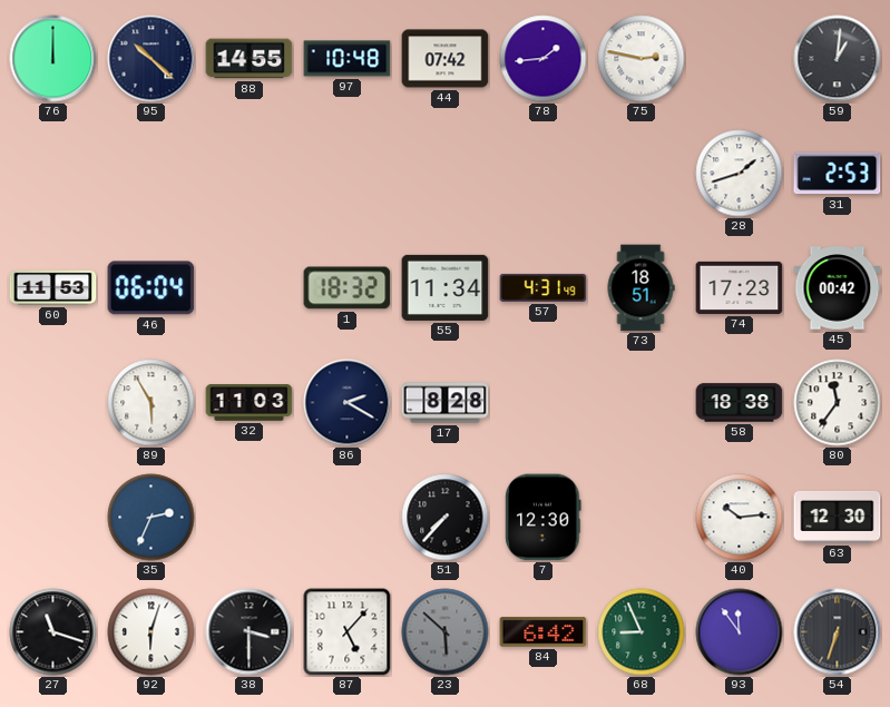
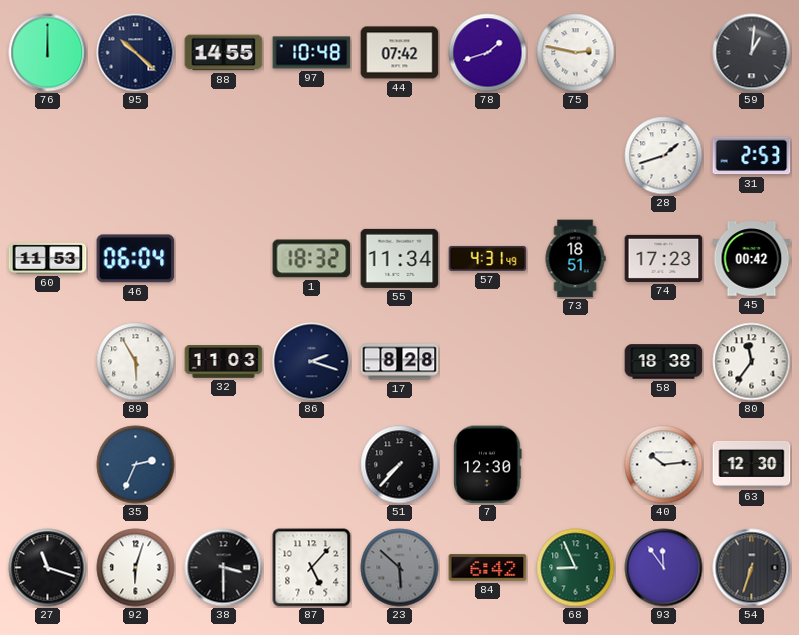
78: 1:44 -> 1:42 (488, 53)
86: 2:20 -> 2:18 (312, 362)
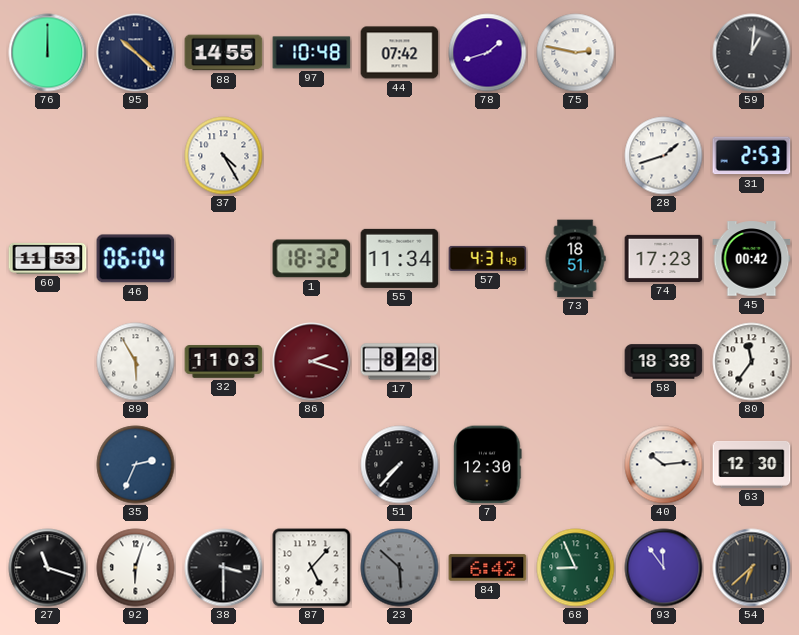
37: none -> 4:25 (224, 156)
86 dial: navy -> burgundy (312, 362)
54: 6:33 -> 6:38 (752, 568)
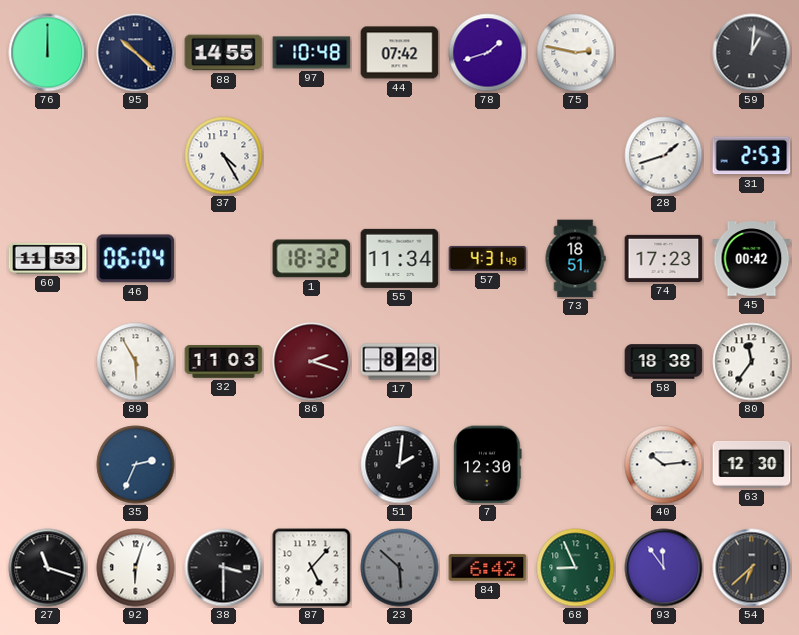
51: 7:37 -> 2:01 (400, 465)
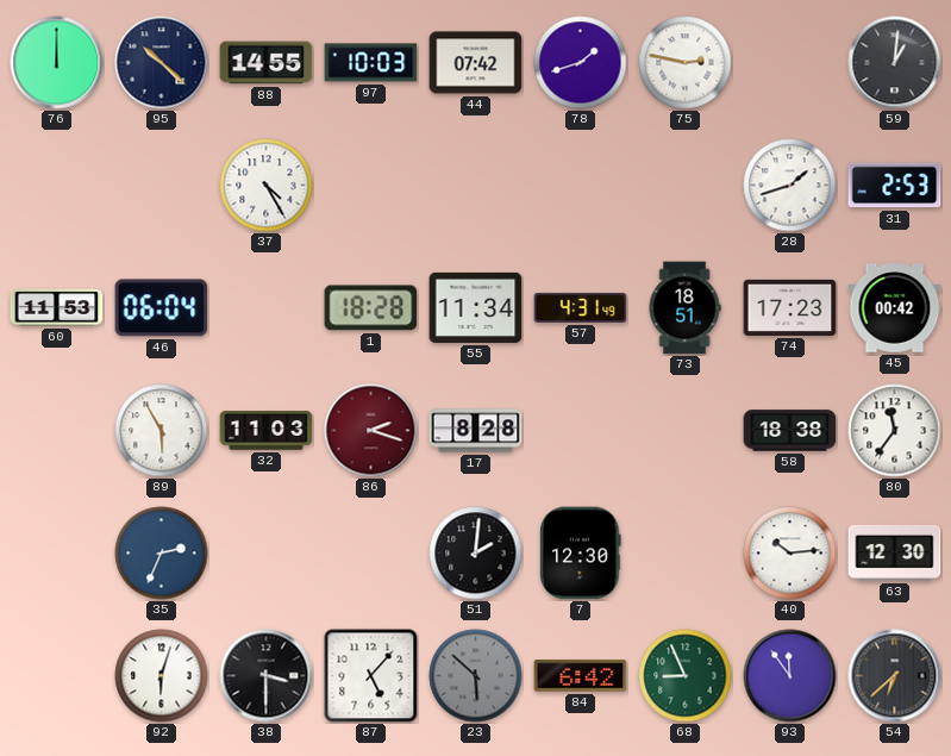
97: 10:48 -> 10:03 (371, 63)
1: 18:32 -> 18:28 (371, 308)
27: 11:18 -> none (48, 568)
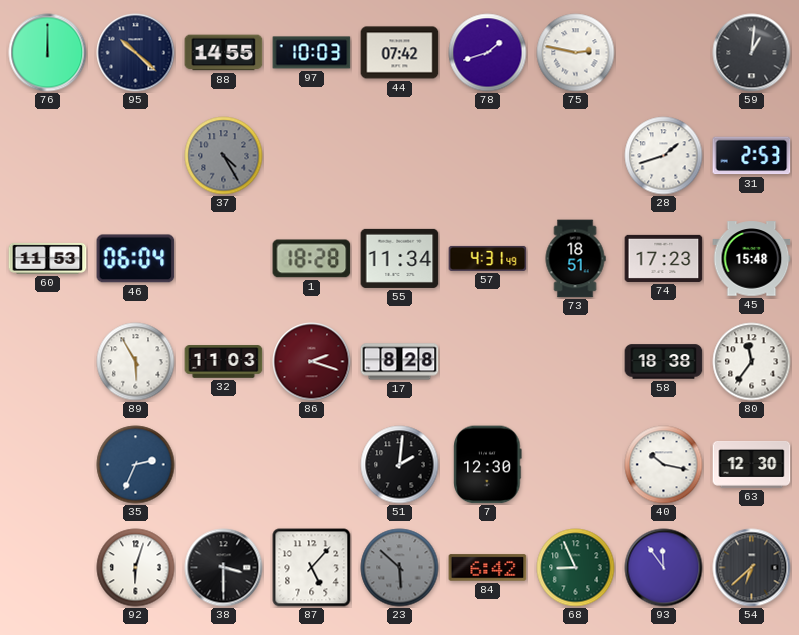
37 dial: white -> grey (224, 156)
45: 00:42 -> 15:48 (752, 259)
40: 10:14 -> 10:17 (664, 465)
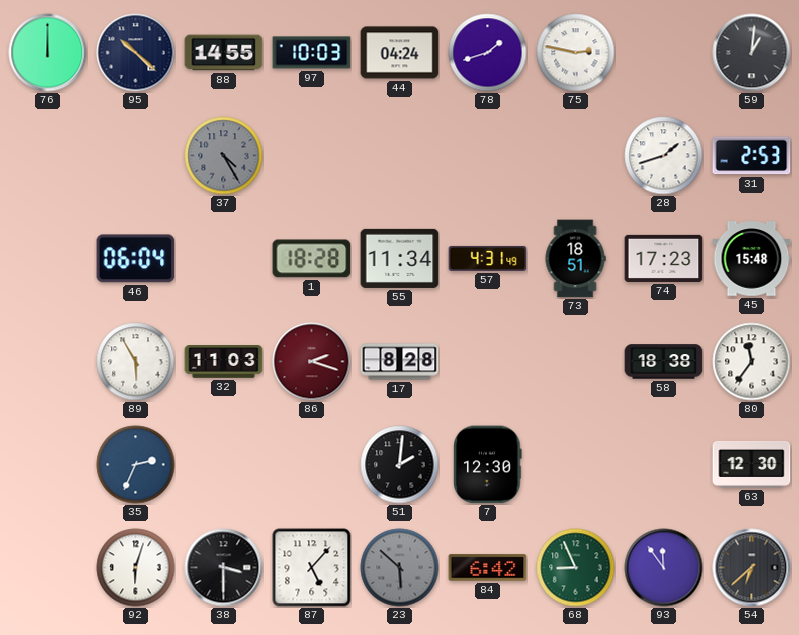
44: 07:42 -> 04:24 (400, 53)
60: 11:53 -> none (48, 258)
40: 10:17 -> none (664, 465)
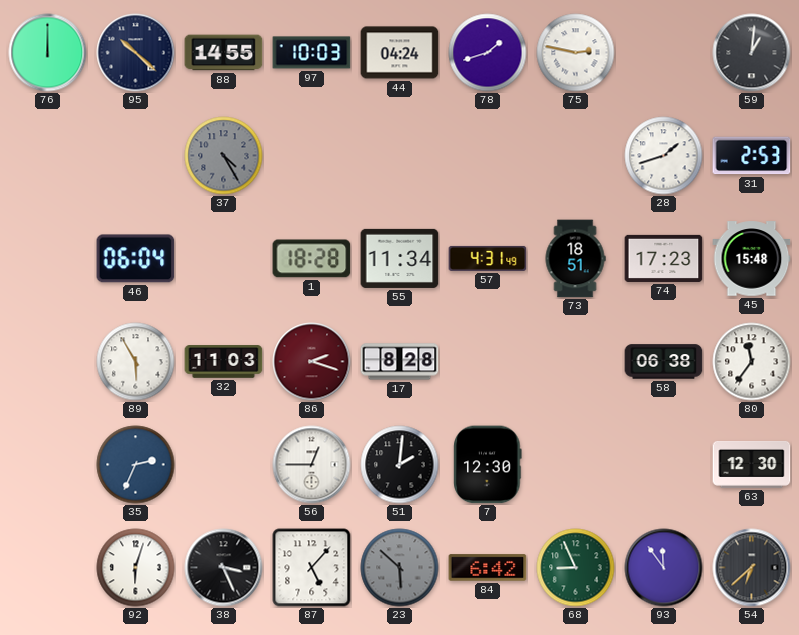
58: 18:38 -> 06:38 (664, 362)
56: none -> 12:45 (312, 465)
38: 3:30 -> 3:26 (224, 568)
